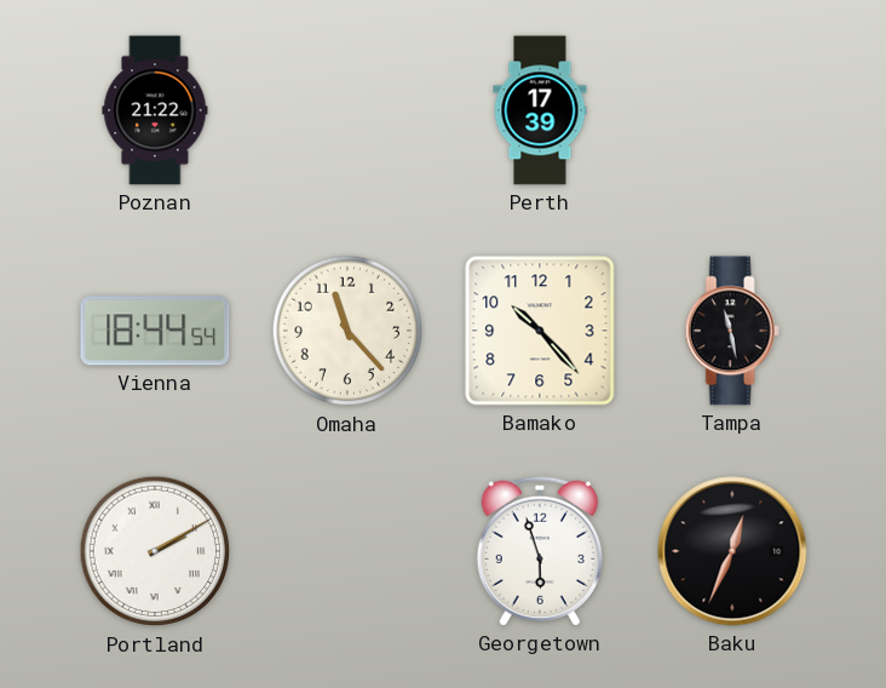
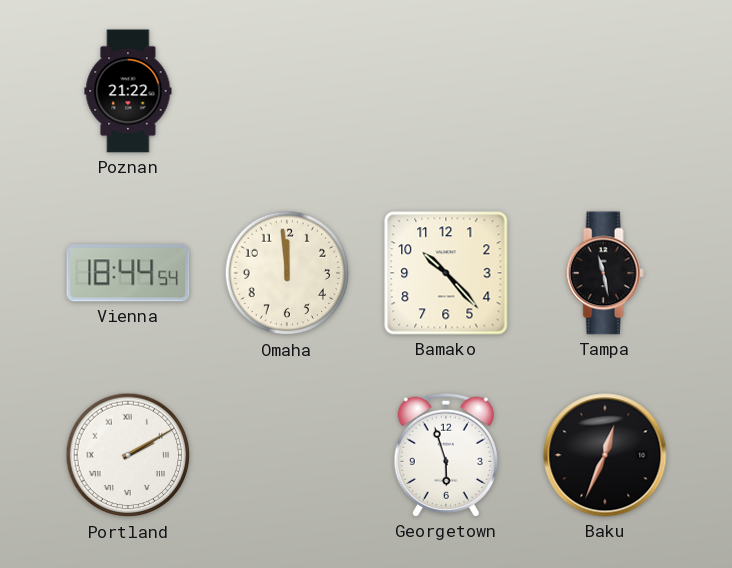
Perth: 17:39 -> none (540, 110)
Omaha: 11:23 -> 11:59 (287, 273)
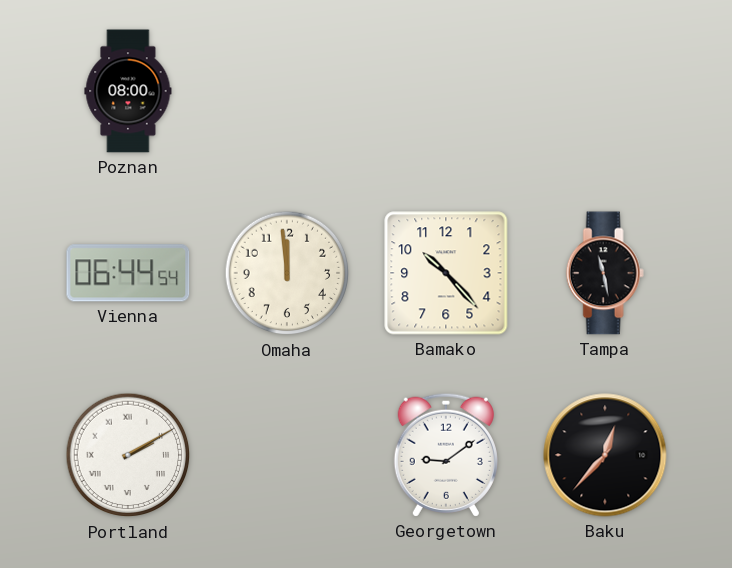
Poznan: 21:22 -> 08:00 (128, 91)
Vienna: 18:44 -> 06:44 (128, 273)
Georgetown: 5:57 -> 9:09 (446, 455)
Baku: 12:34 -> 12:37 (605, 455)
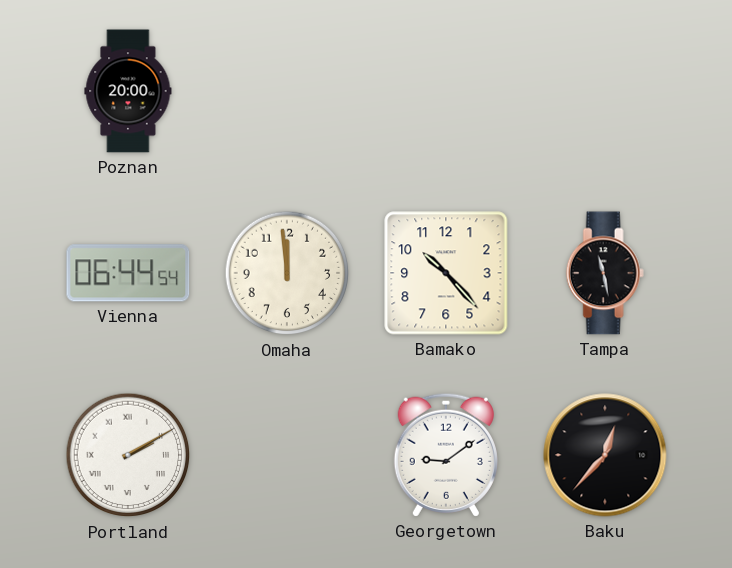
Poznan: 08:00 -> 20:00 (128, 91)
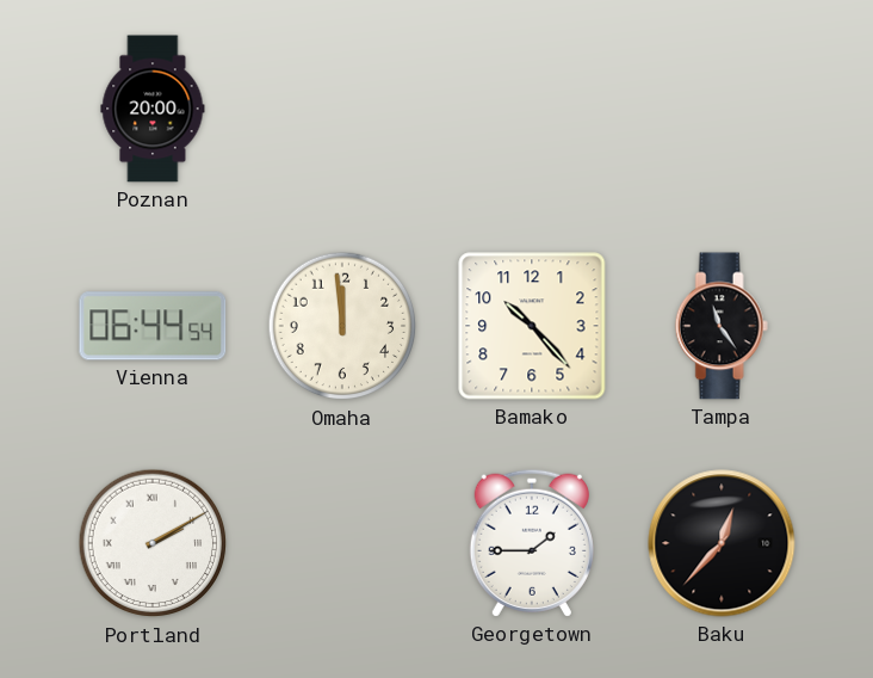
Tampa: 11:28 -> 11:24 (722, 326)
Georgetown: 9:09 -> 1:45 (532, 543)
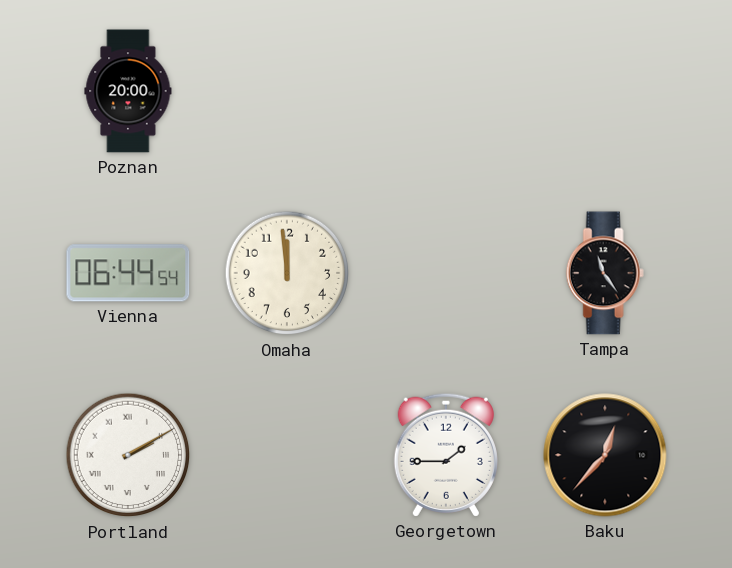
Bamako: 10:23 -> none (532, 326)
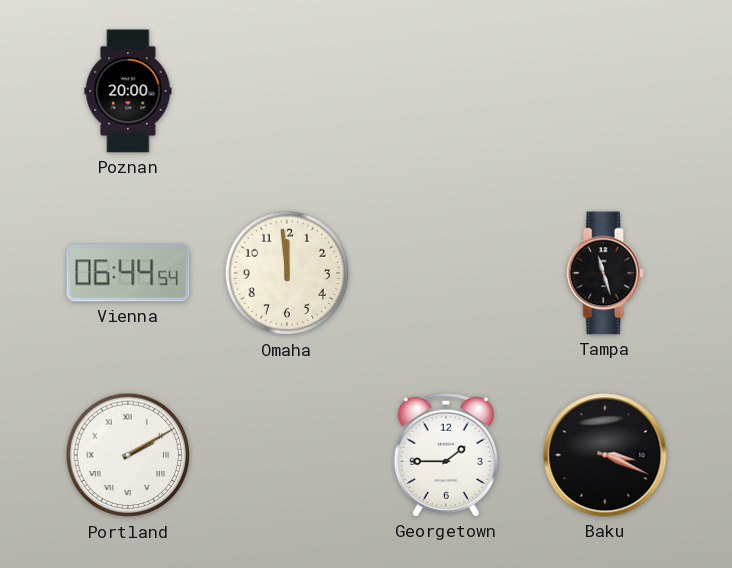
Tampa: 11:24 -> 11:27 (605, 273)
Baku: 12:37 -> 3:19 (605, 455)
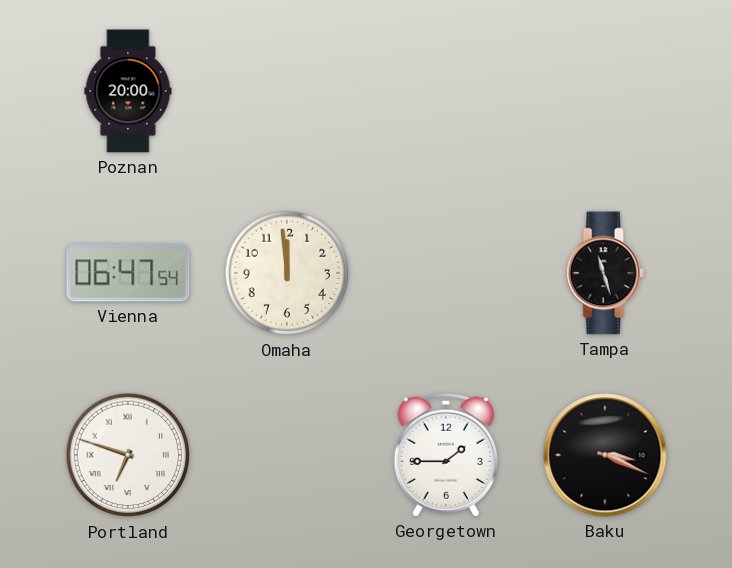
Vienna: 06:44 -> 06:47 (128, 273)
Portland: 2:10 -> 6:48 (128, 455)
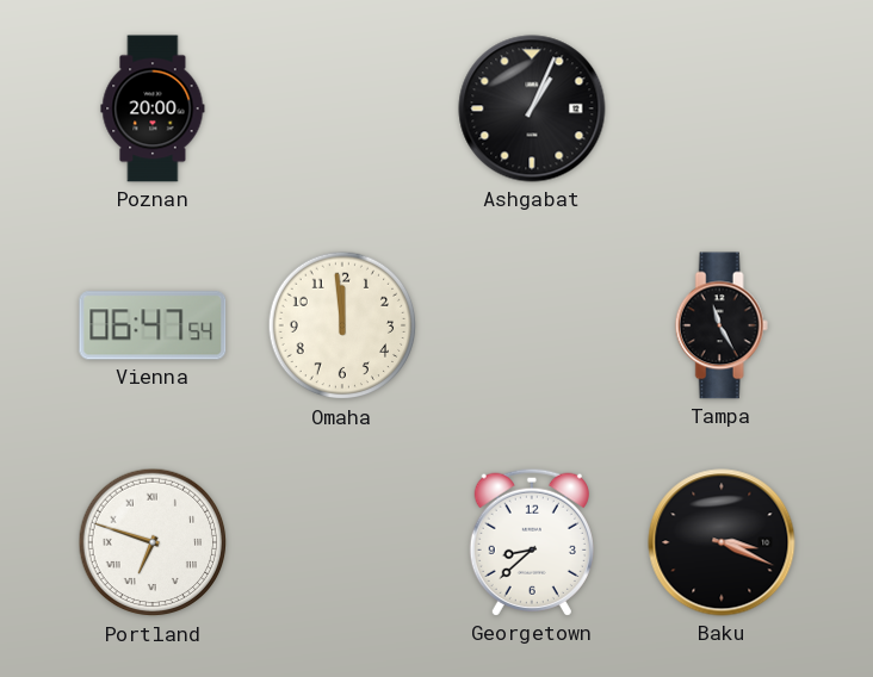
Ashgabat: none -> 1:04 (532, 108)
Tampa: 11:27 -> 11:25 (722, 325)
Georgetown: 1:45 -> 8:38 (532, 542)
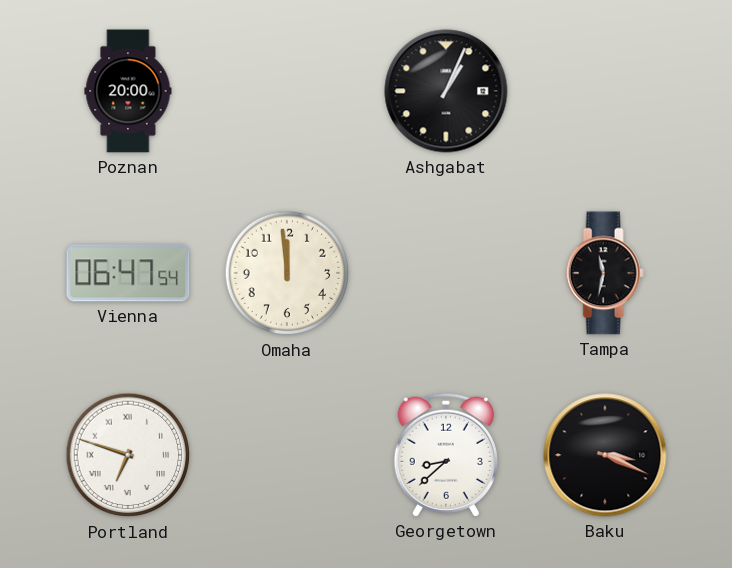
Tampa: 11:25 -> 11:32 (605, 273)
